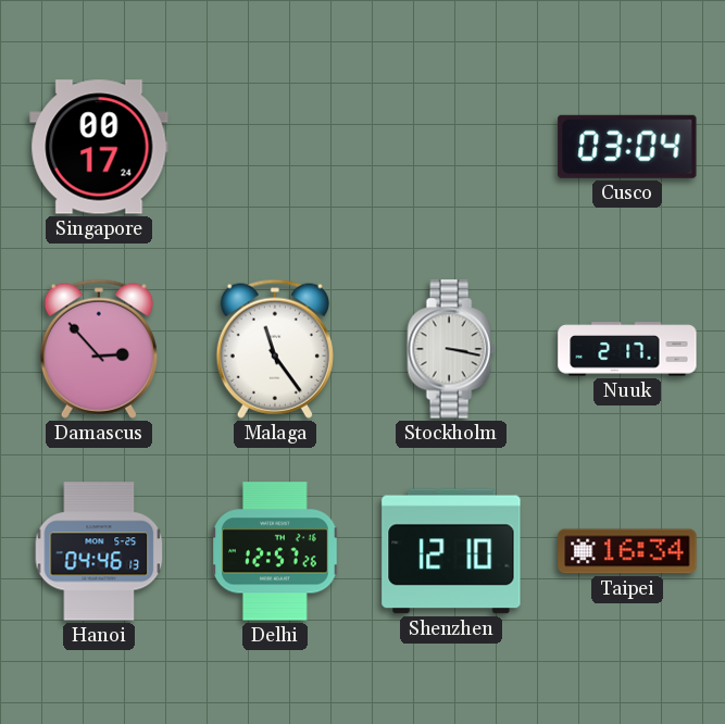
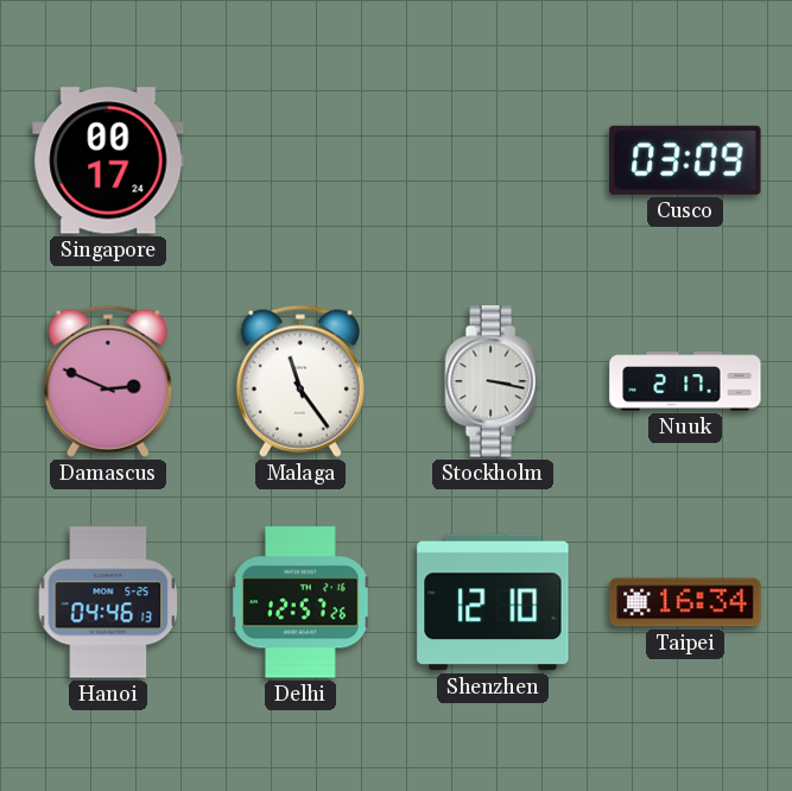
Cusco: 03:04 -> 03:09 (685, 160)
Damascus: 2:53 -> 2:49 (108, 381)
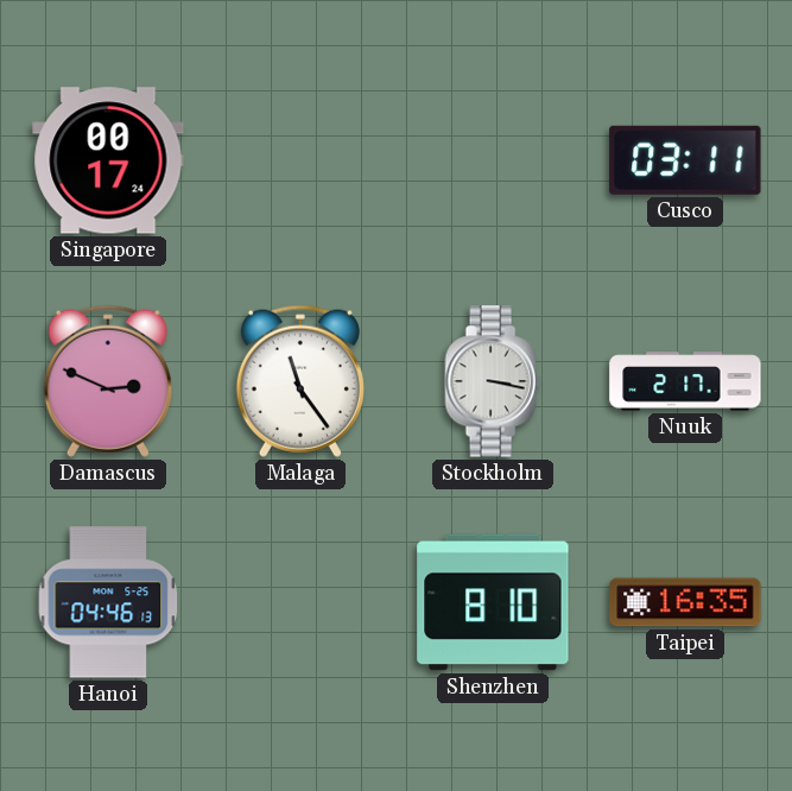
Cusco: 03:09 -> 03:11 (685, 160)
Delhi: 12:57 -> none (300, 602)
Shenzhen: 12:10 -> 8:10 (493, 602)
Taipei: 16:34 -> 16:35 (685, 602)
